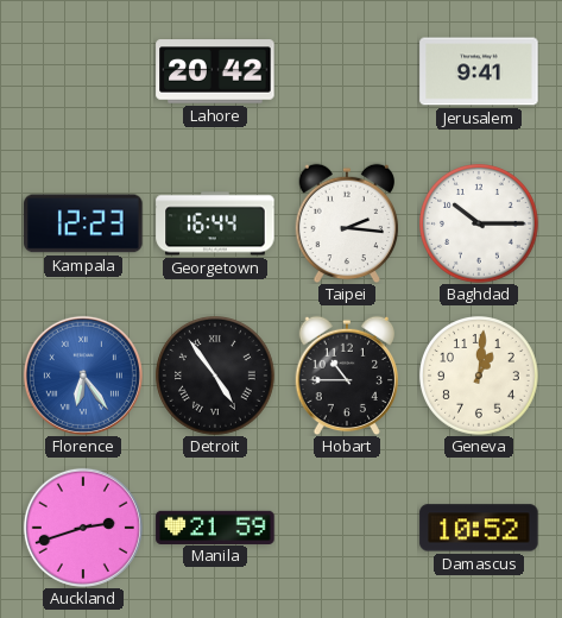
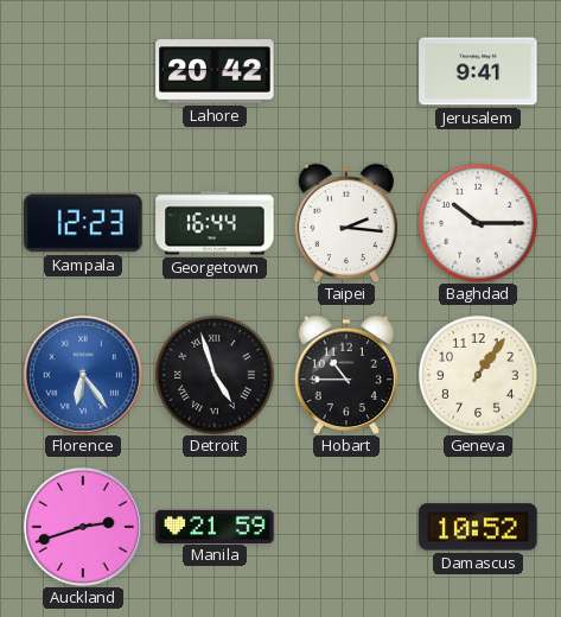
Detroit: 4:54 -> 4:57 (216, 376)
Geneva: 1:01 -> 1:06 (479, 376)
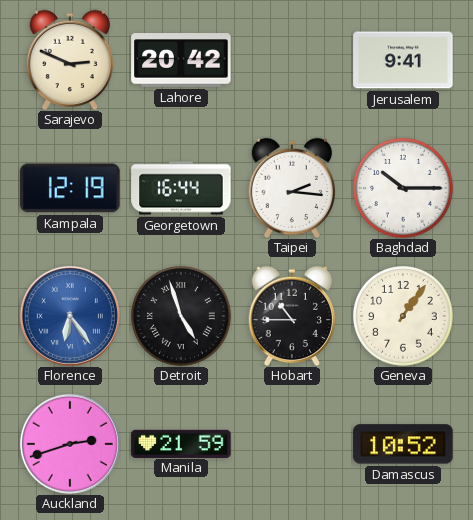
Sarajevo: none -> 2:49 (69, 60)
Kampala: 12:23 -> 12:19 (70, 188)
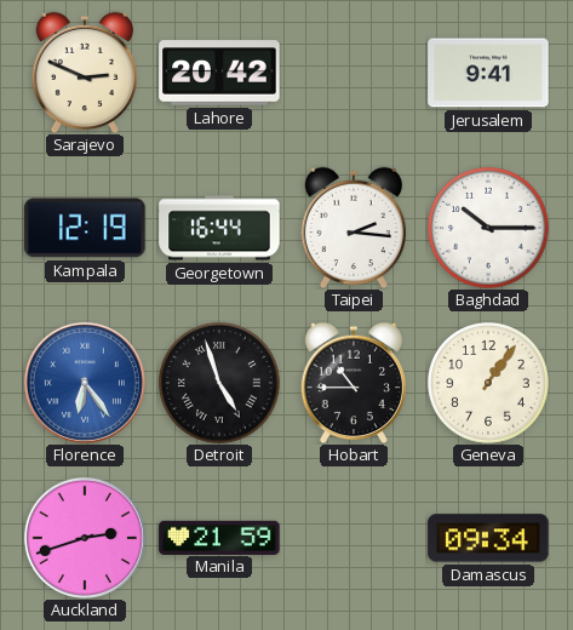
Damascus: 10:52 -> 09:34 (488, 538)
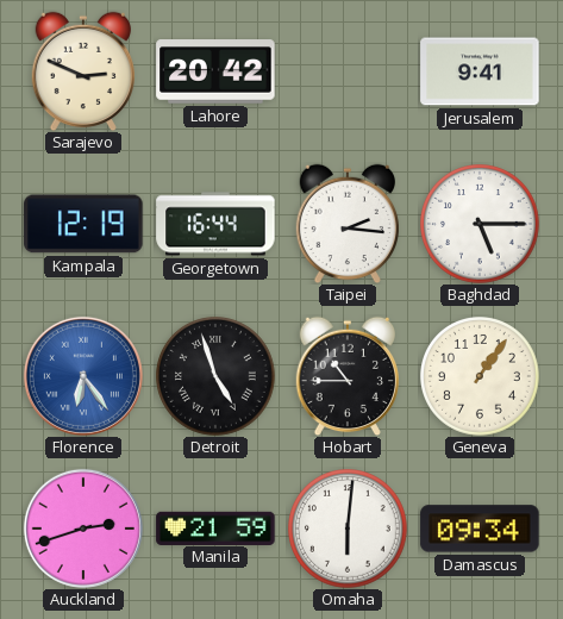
Baghdad: 10:15 -> 5:15 (481, 225)
Omaha: none -> 6:01 (349, 530)
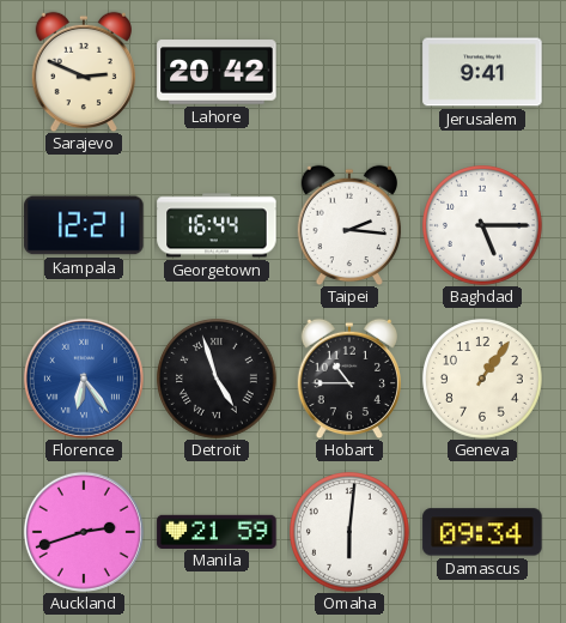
Kampala: 12:19 -> 12:21 (84, 225)
